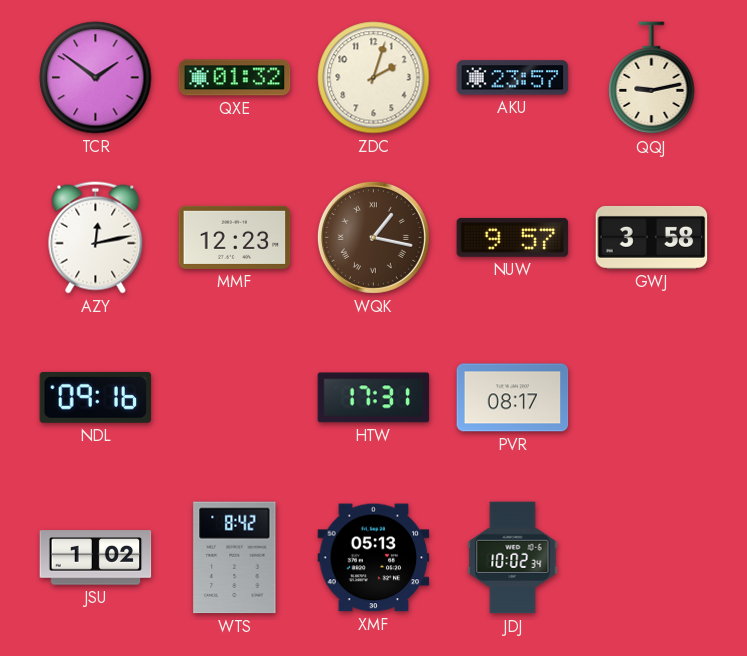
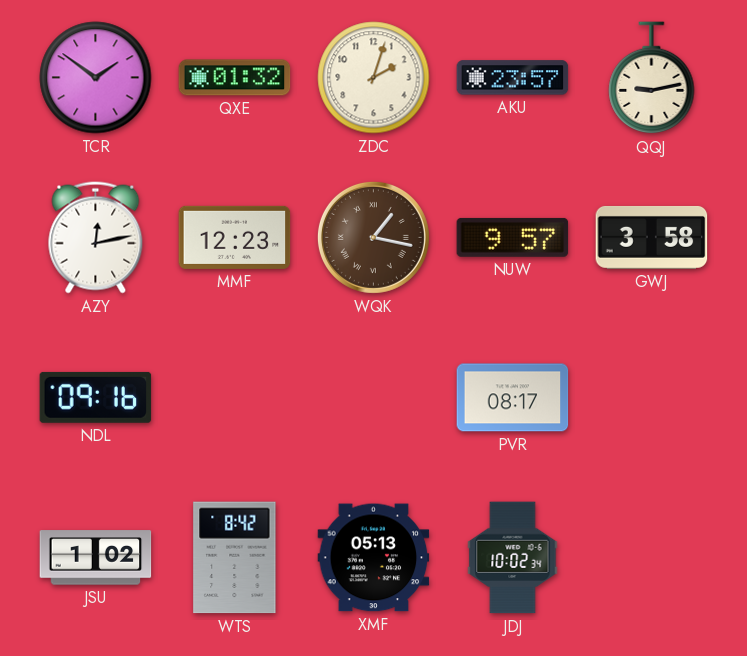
HTW: 17:31 -> none (374, 398)
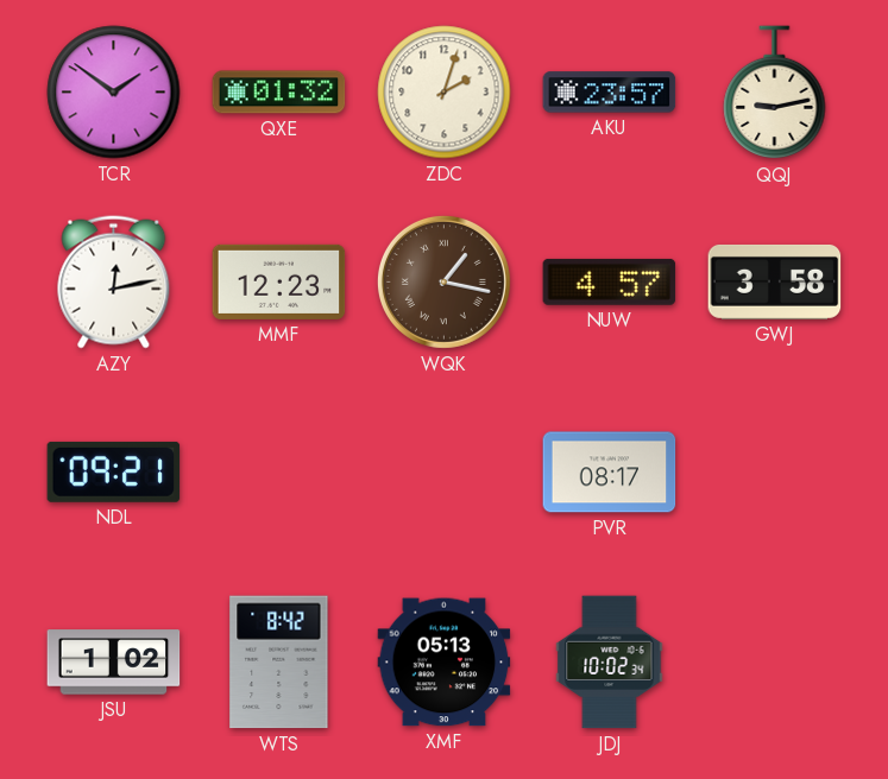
NUW: 9:57 -> 4:57 (610, 281)
NDL: 09:16 -> 09:21 (114, 471)
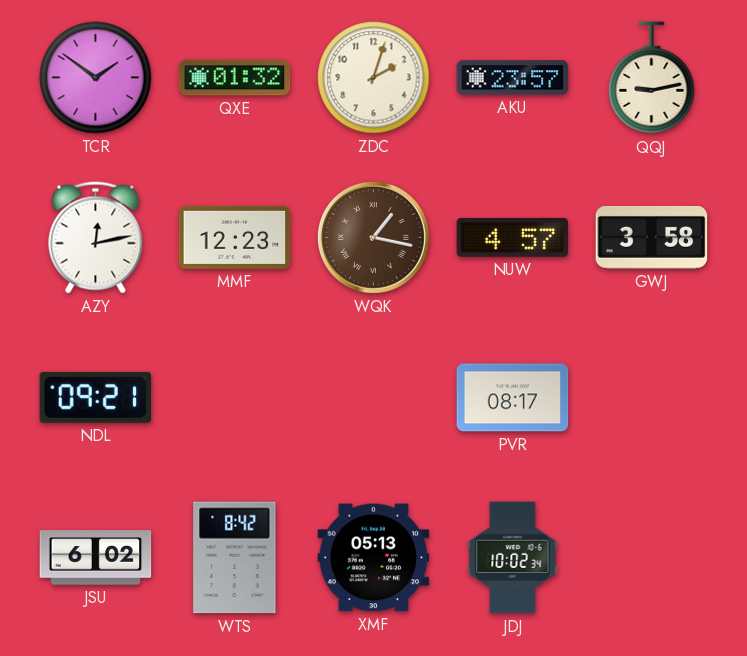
JSU: 1:02 -> 6:02 (96, 558)
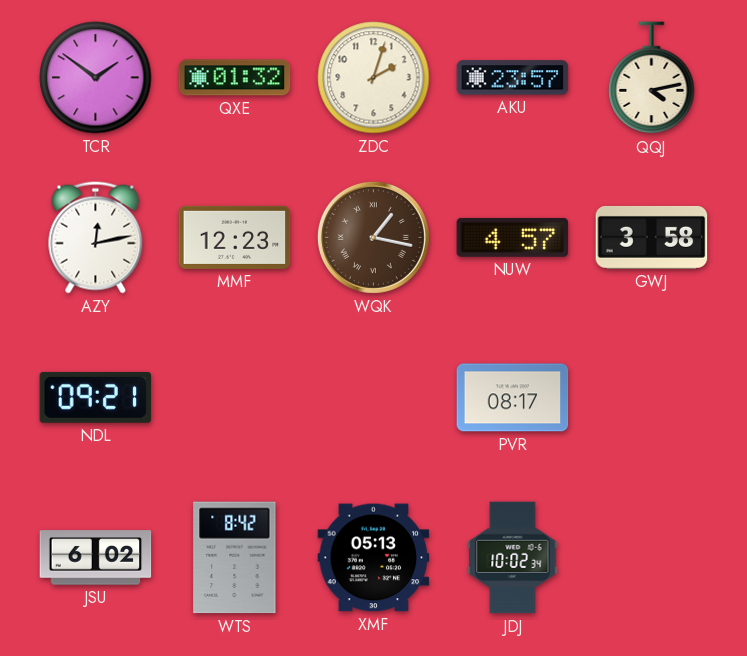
QQJ: 9:13 -> 4:13 (652, 78)
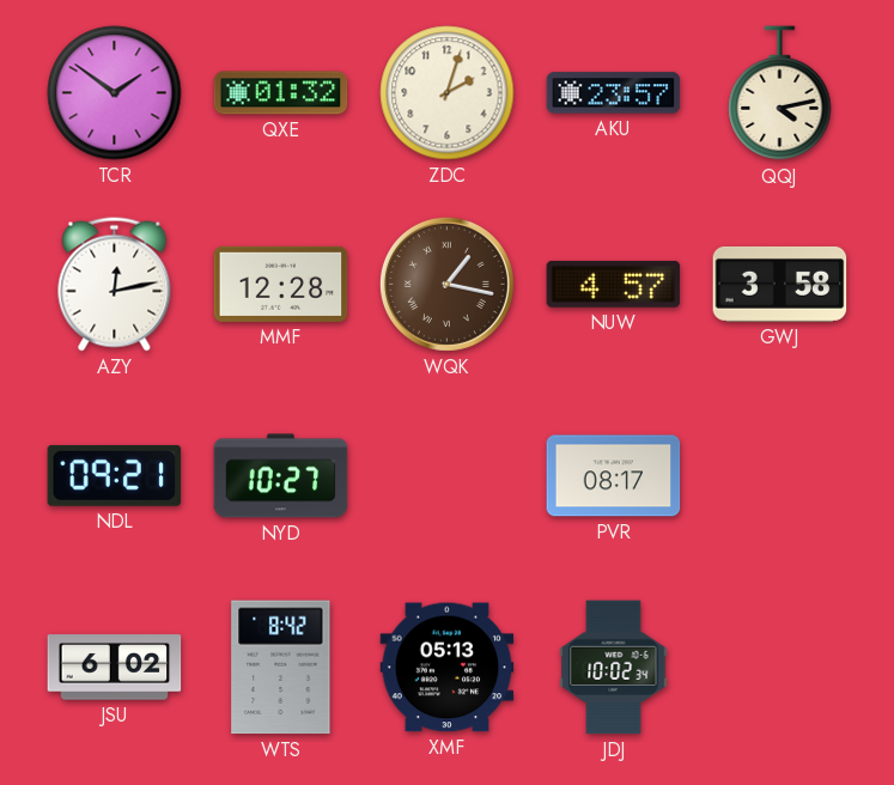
MMF: 12:23 -> 12:28 (281, 284)
NYD: none -> 10:27 (281, 476)
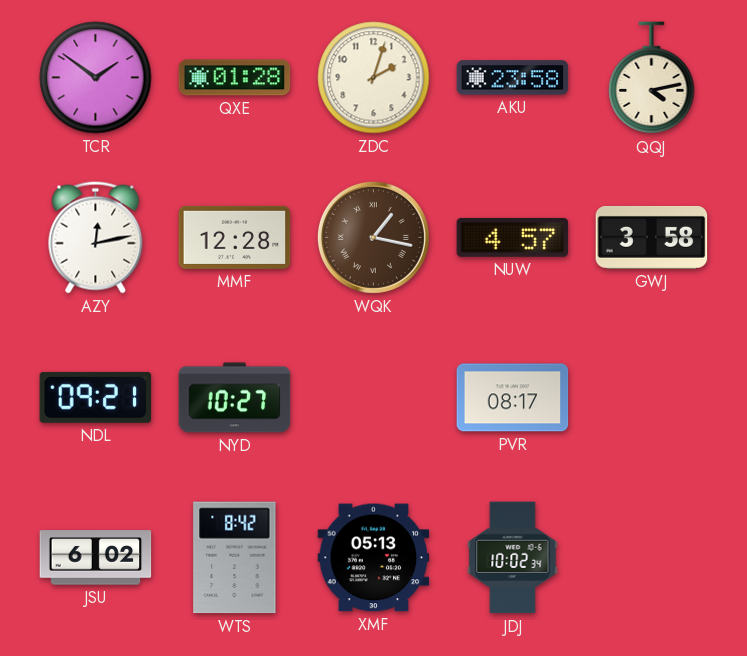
QXE: 01:32 -> 01:28 (235, 78)
AKU: 23:57 -> 23:58 (513, 78)
